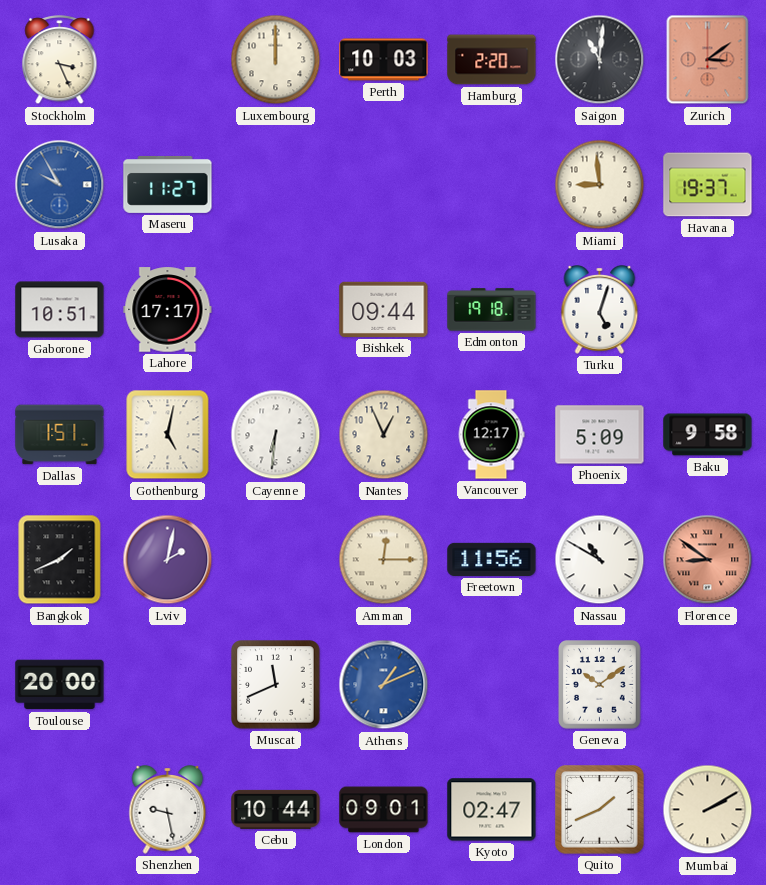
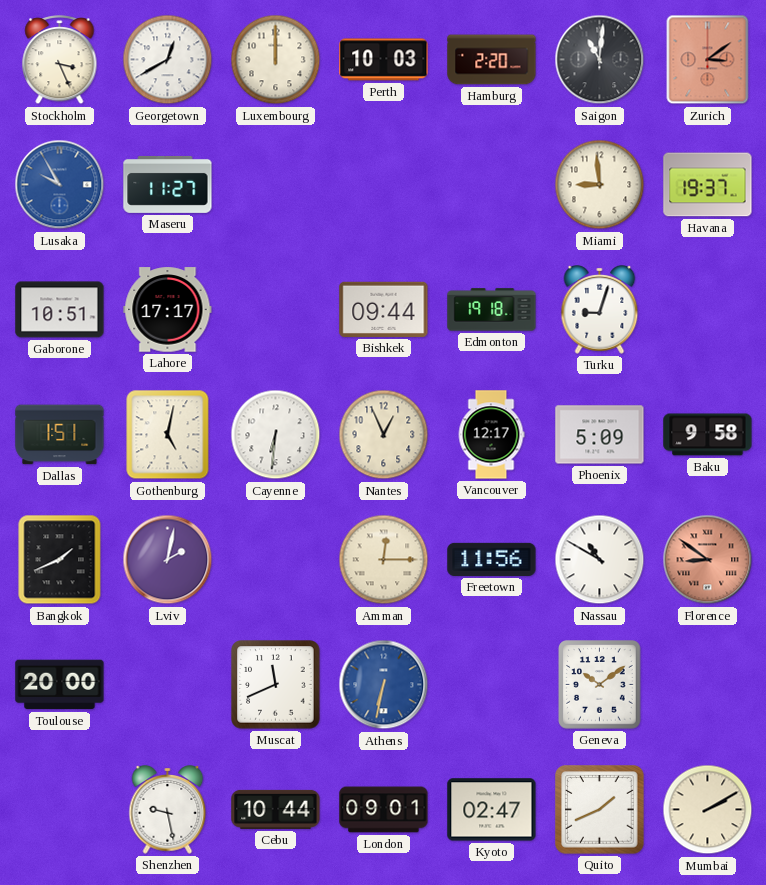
Georgetown: none -> 12:40 (168, 60)
Turku: 5:03 -> 9:03 (600, 310)
Athens: 1:11 -> 6:32 (384, 685)
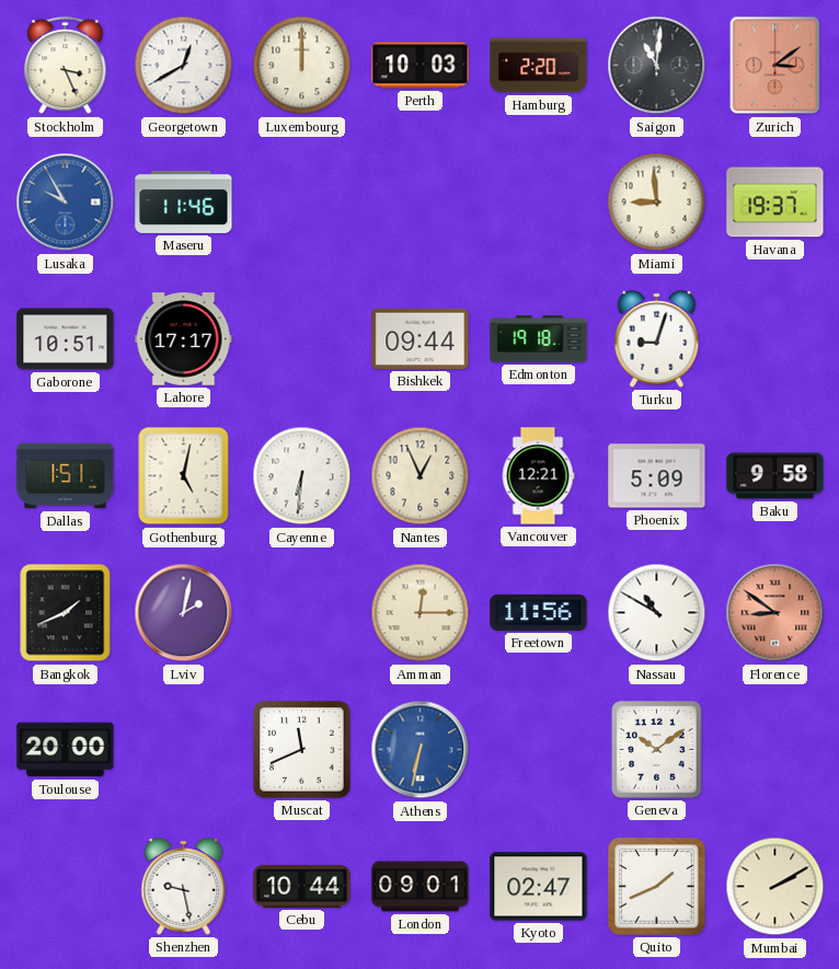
Maseru: 11:27 -> 11:46 (184, 201)
Vancouver: 12:17 -> 12:21 (538, 476)
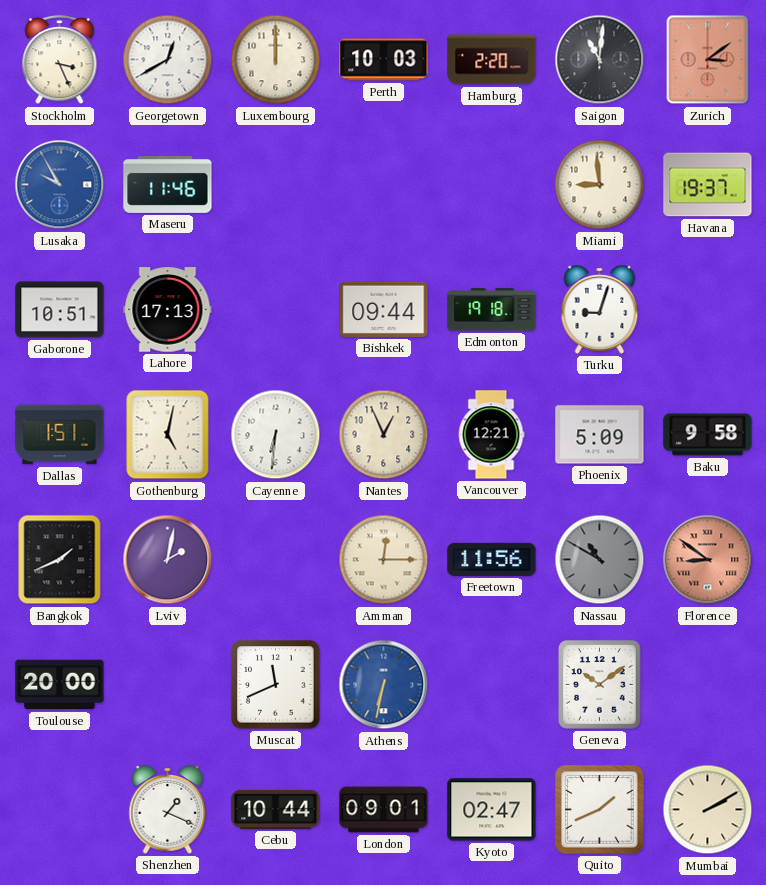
Lahore: 17:17 -> 17:13 (168, 310)
Nassau dial: white -> grey (600, 560)
Shenzhen: 9:28 -> 1:19 (168, 810)
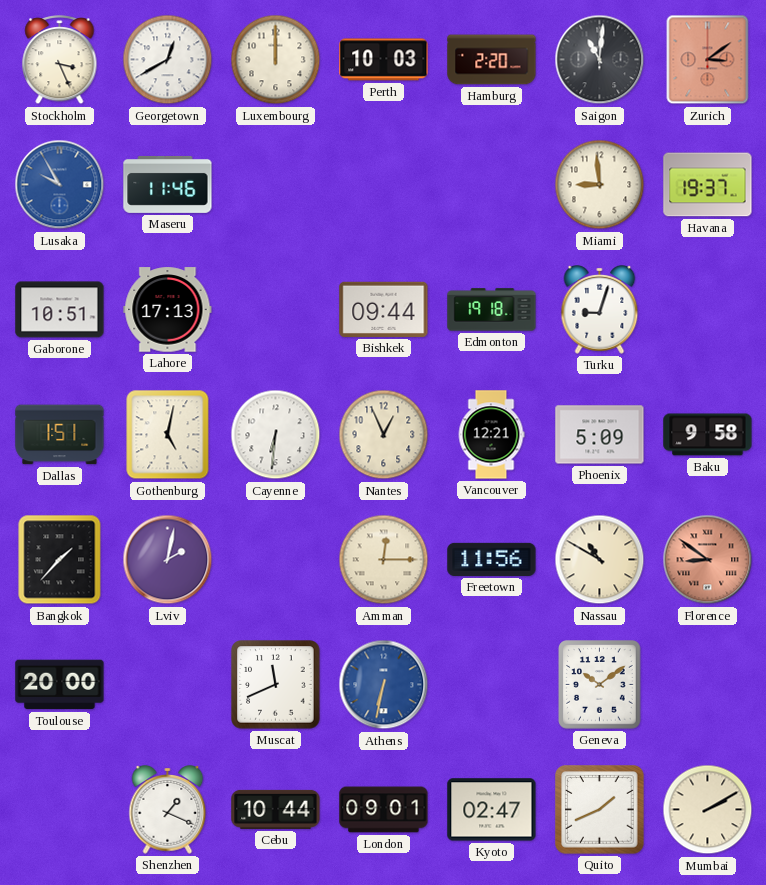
Bangkok: 1:41 -> 1:37 (60, 560)
Nassau dial: grey -> cream (600, 560)
